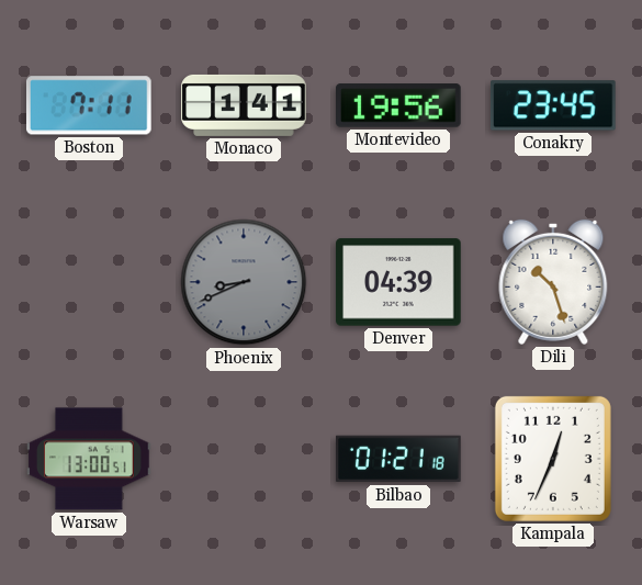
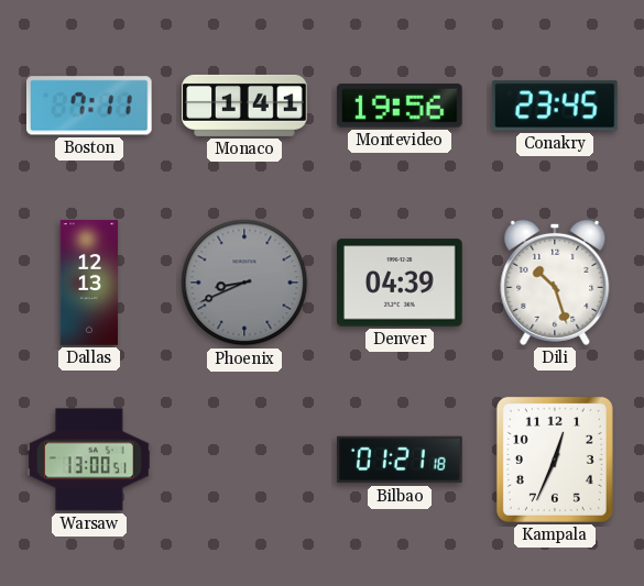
Dallas: none -> 12:13 (89, 283)
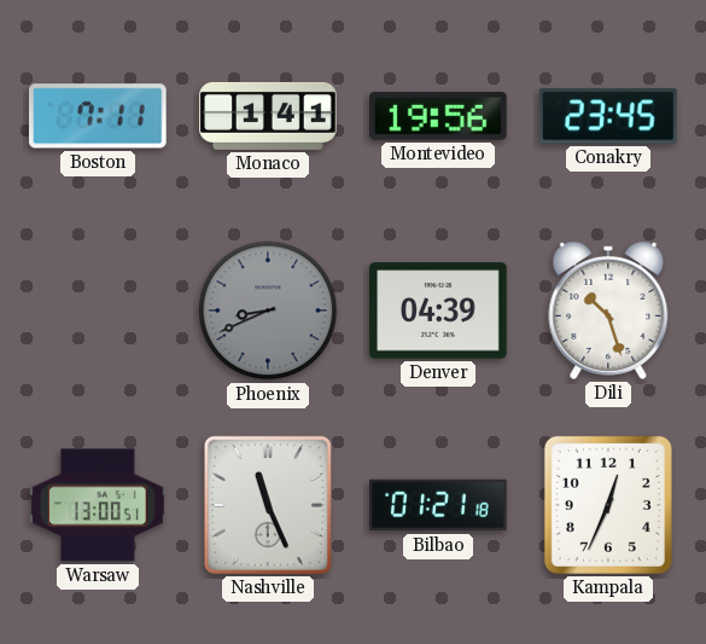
Dallas: 12:13 -> none (89, 283)
Nashville: none -> 11:26 (268, 505)
